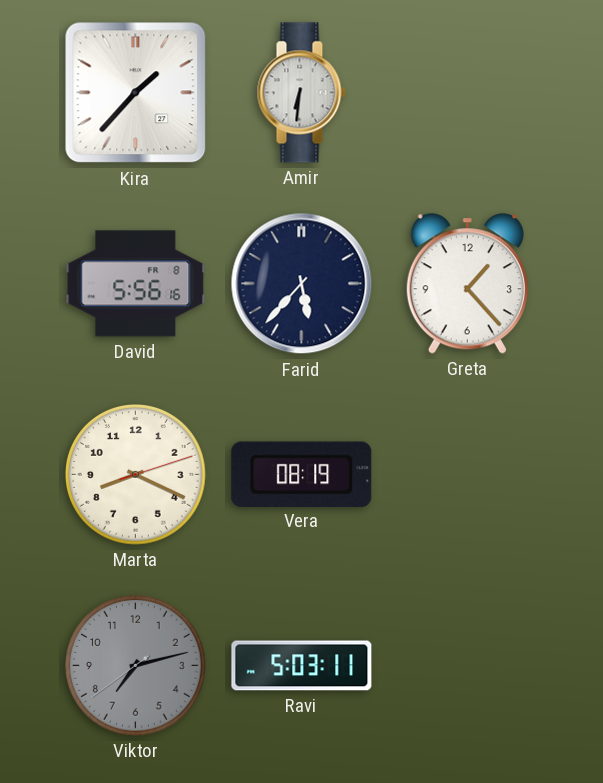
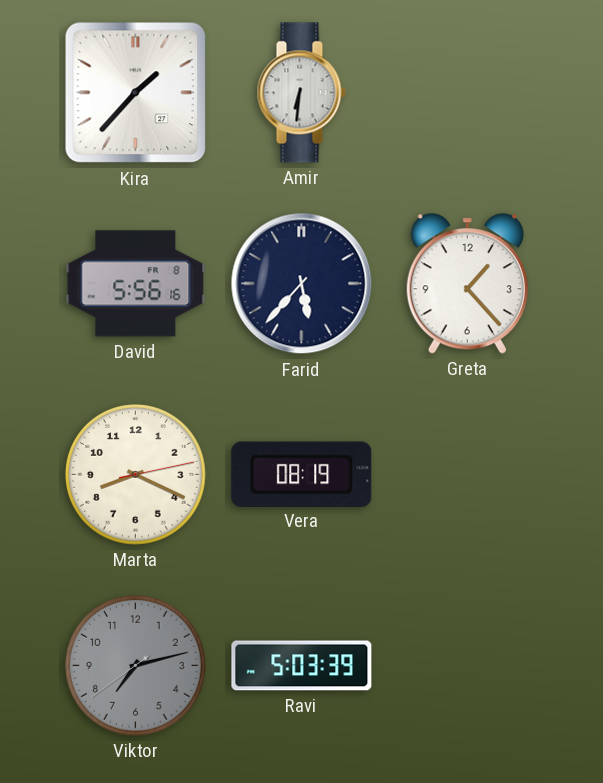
Marta: 8:19:12 -> 8:19:13 (136, 475)
Ravi: 5:03:11 -> 5:03:39 (302, 666)
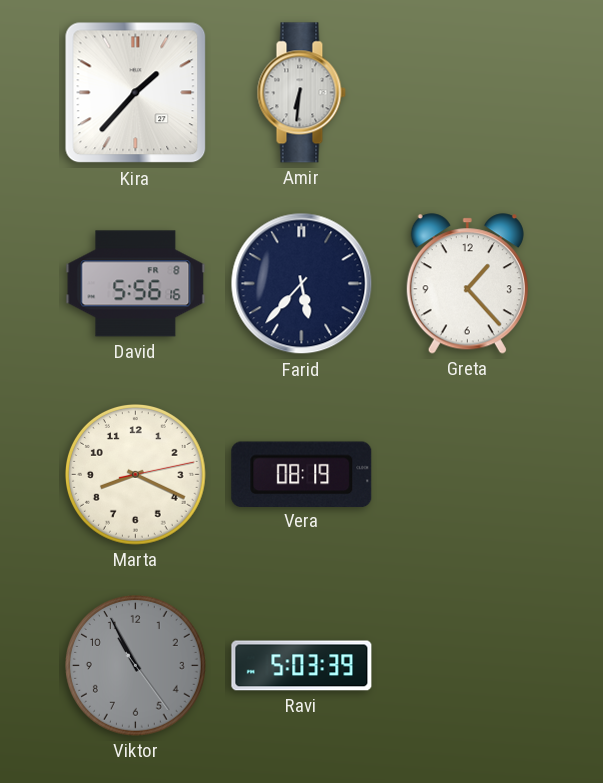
Viktor: 7:12 -> 10:55 (136, 666)
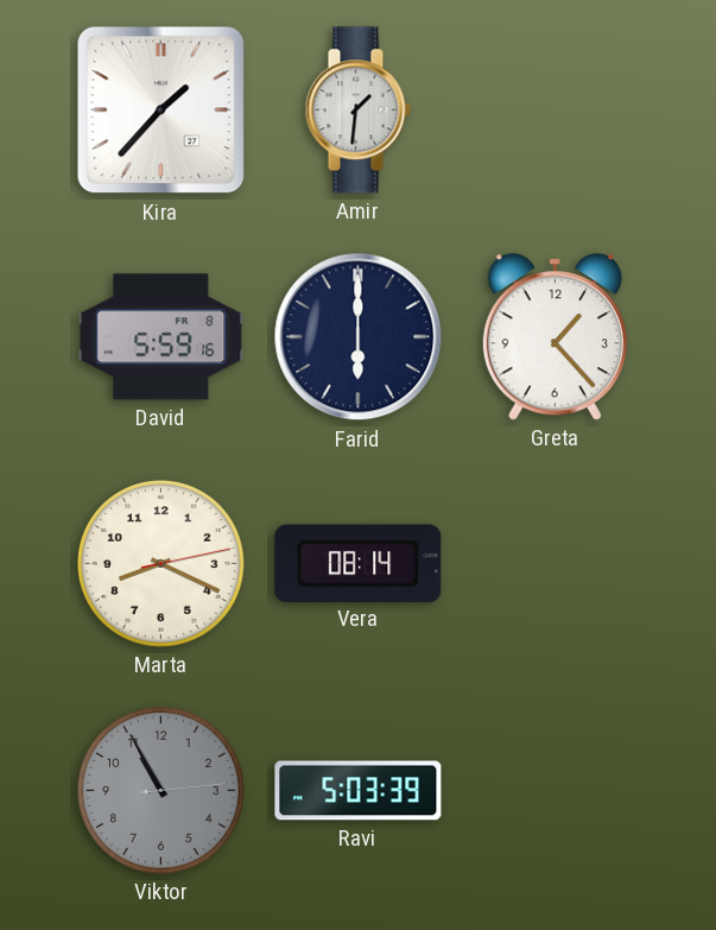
Amir: 6:31 -> 1:31 (357, 110)
David: 5:56 -> 5:59 (161, 337)
Farid: 5:37 -> 6:00 (359, 337)
Vera: 08:19 -> 08:14 (359, 563)
Viktor: 10:55:24 -> 10:55:14 (161, 791)
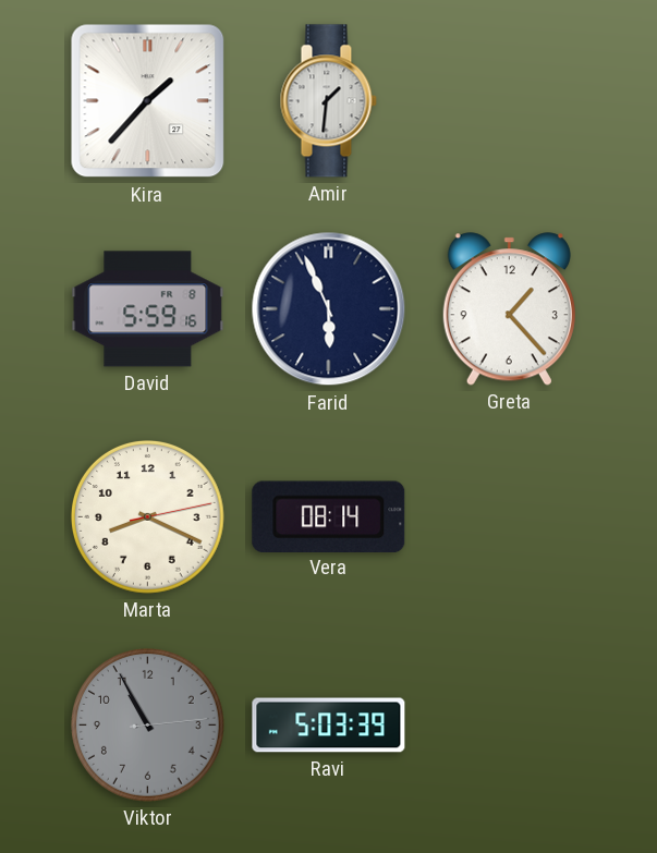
Farid: 6:00 -> 5:56 (329, 309)
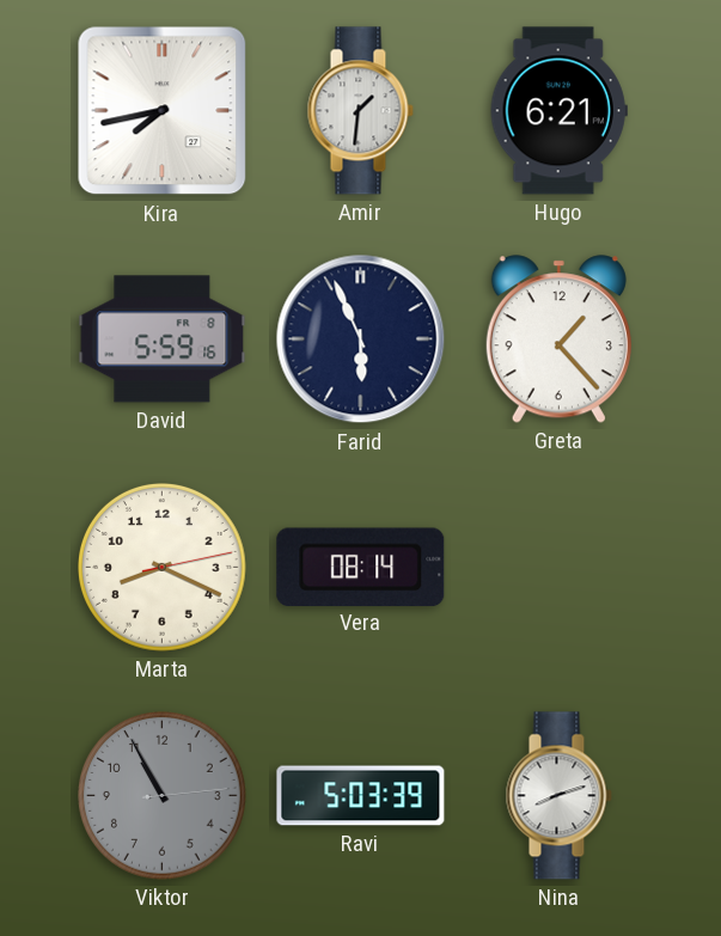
Kira: 1:37 -> 7:43 (163, 111)
Hugo: none -> 6:21 (558, 111)
Nina: none -> 8:12 (558, 796)
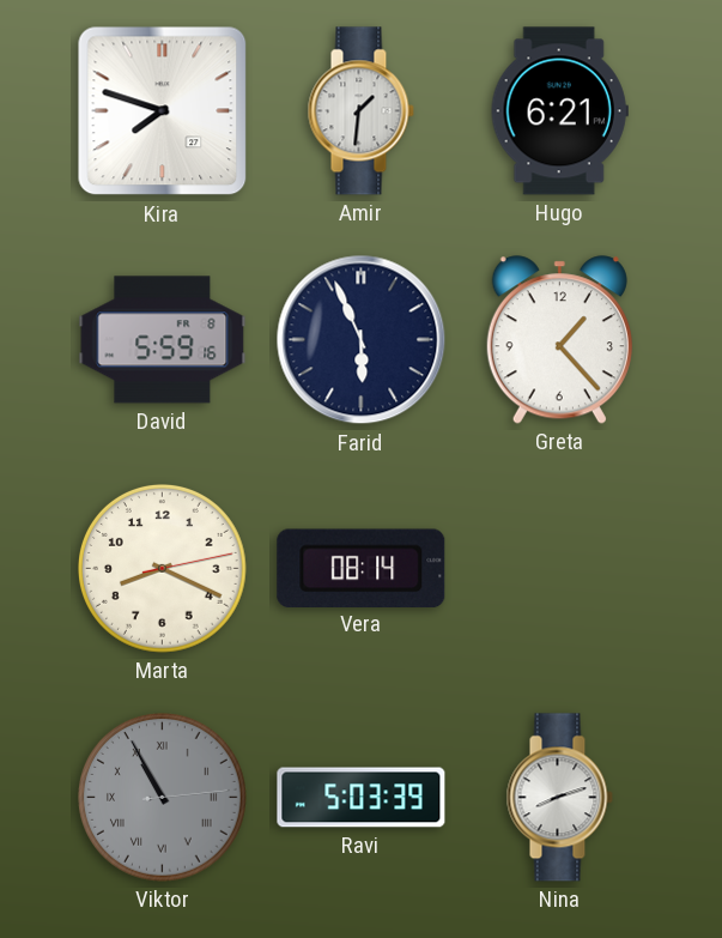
Kira: 7:43 -> 7:48 (163, 111)
Viktor numerals: Arabic -> Roman (163, 798)
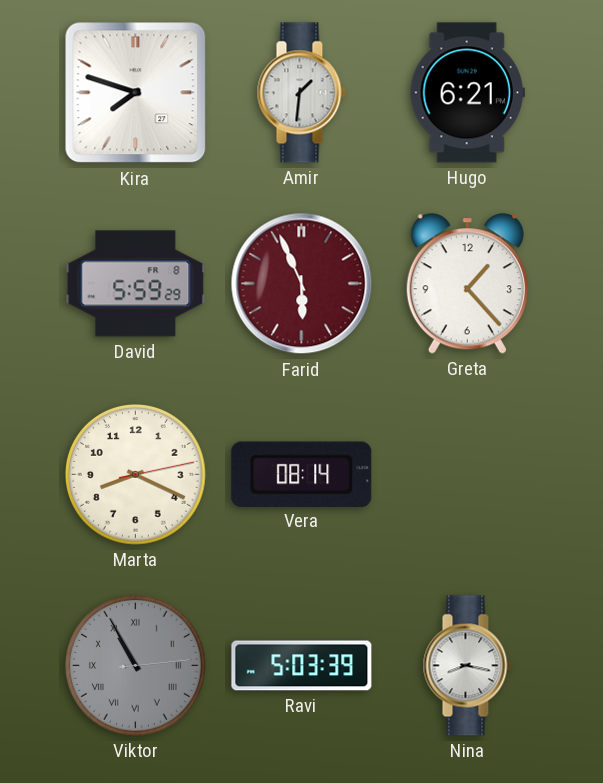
David: 5:59:16 -> 5:59:29 (136, 284)
Farid dial: navy -> burgundy (302, 284)
Nina: 8:12 -> 8:17 (467, 666)
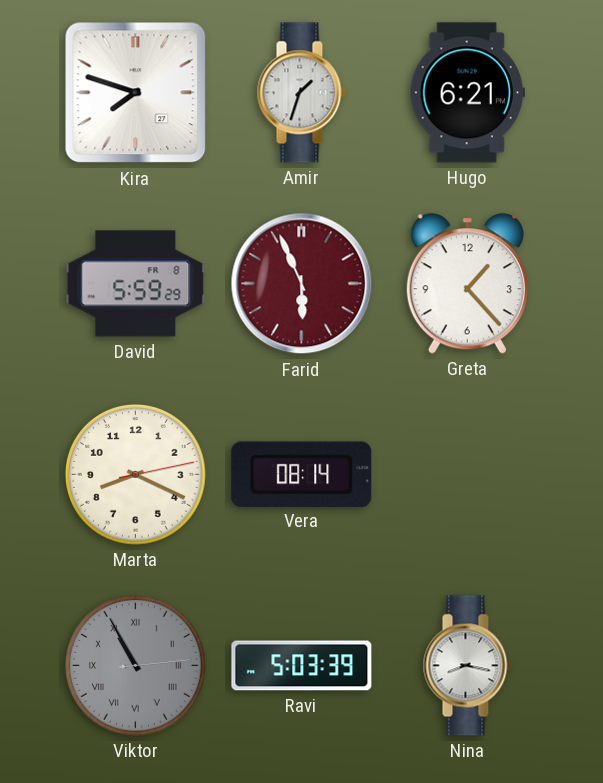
Amir: 1:31 -> 1:33 (301, 93)
